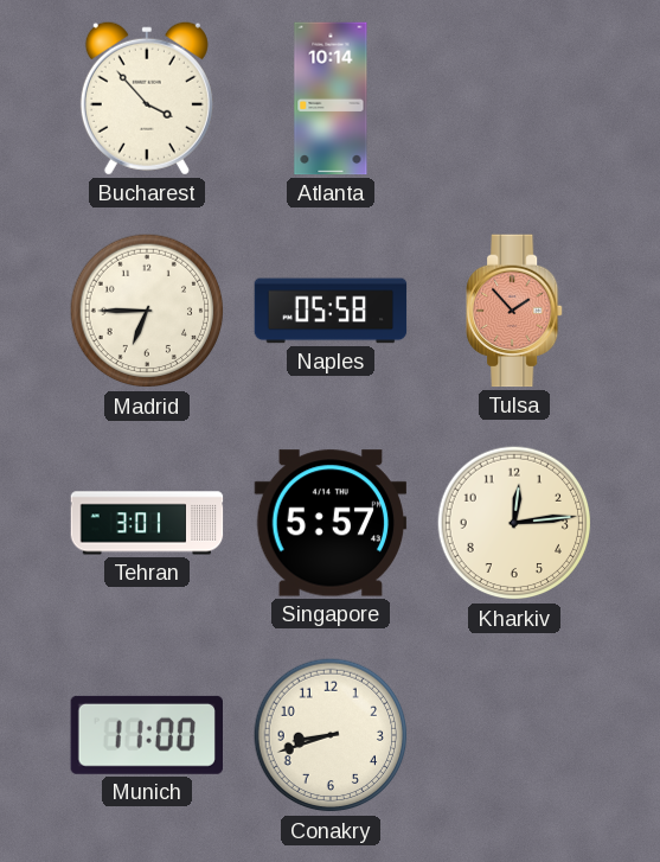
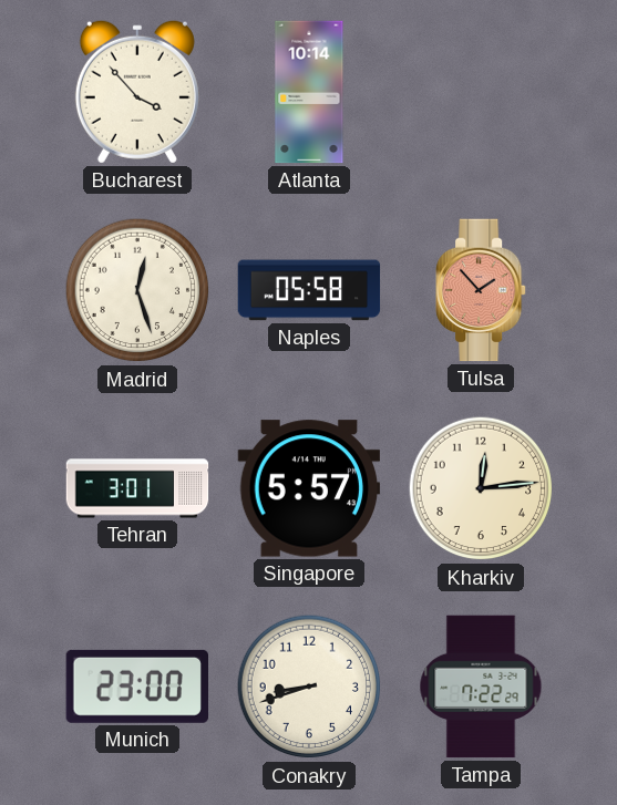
Madrid: 6:45 -> 12:27 (137, 290)
Munich: 11:00 -> 23:00 (136, 687)
Tampa: none -> 7:22 (481, 687)
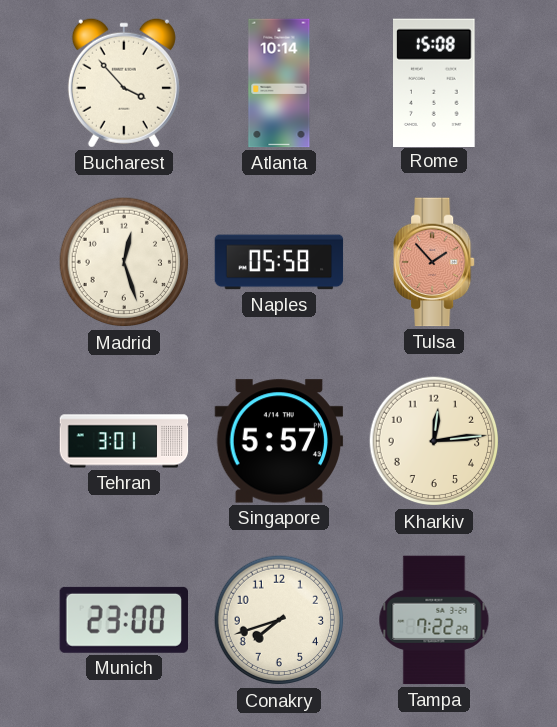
Rome: none -> 15:08 (435, 82)
Conakry: 8:42 -> 7:42 (279, 620)
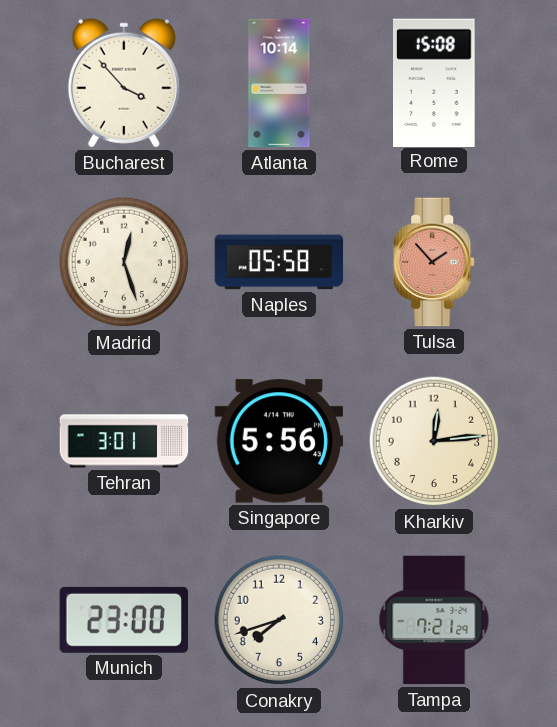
Singapore: 5:57 -> 5:56 (279, 441)
Tampa: 7:22 -> 7:21 (434, 620)
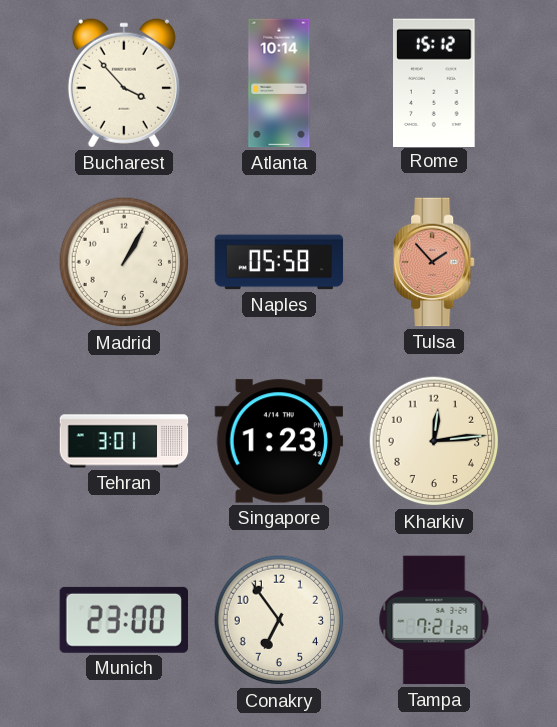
Rome: 15:08 -> 15:12 (435, 82)
Madrid: 12:27 -> 1:05 (124, 262)
Singapore: 5:56 -> 1:23 (279, 441)
Conakry: 7:42 -> 6:54 (279, 620)
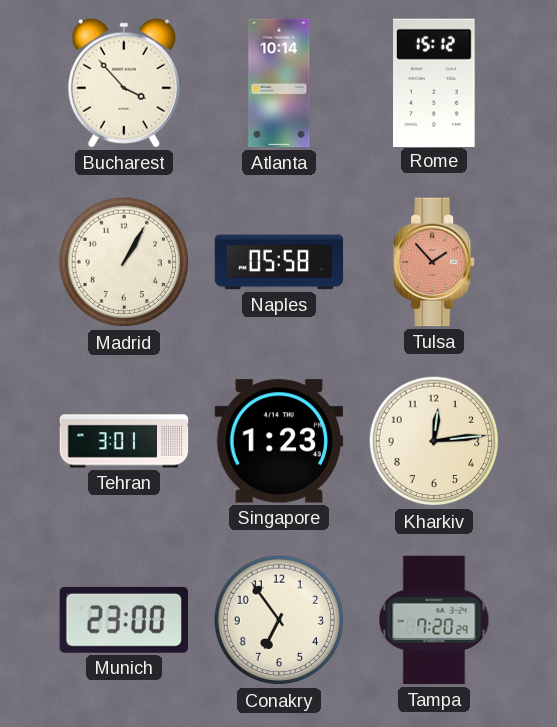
Tampa: 7:21 -> 7:20 (434, 620)
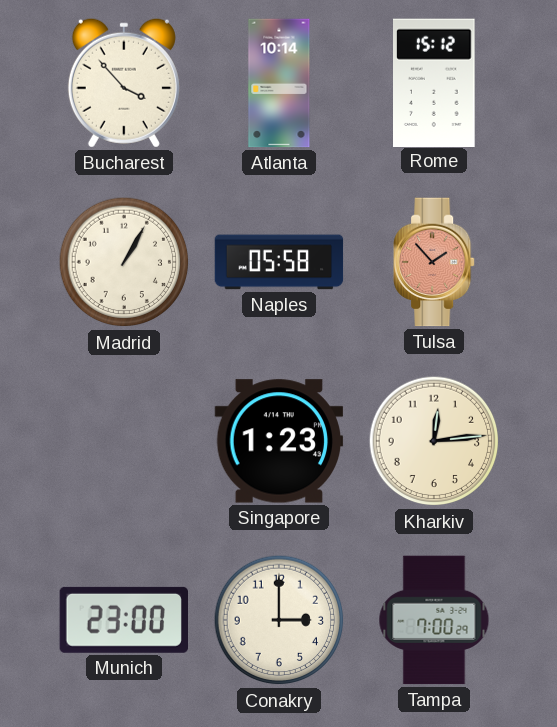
Tehran: 3:01 -> none (124, 441)
Conakry: 6:54 -> 3:00 (279, 620)
Tampa: 7:20 -> 7:00 (434, 620)
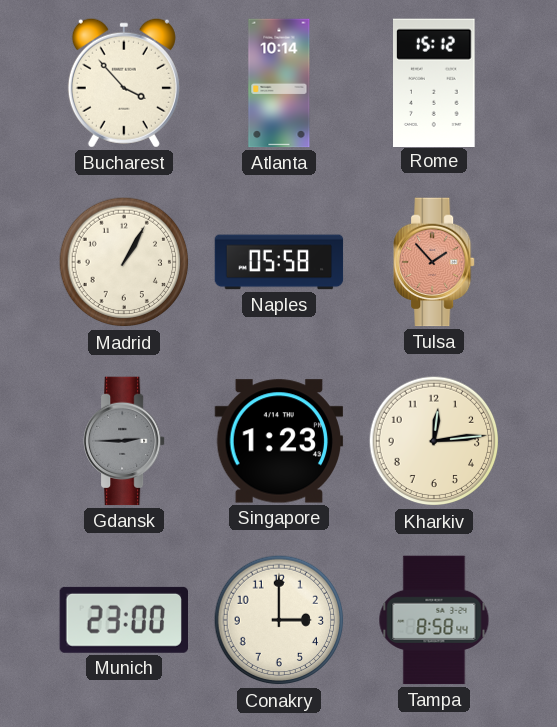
Gdansk: none -> 2:45 (125, 441)
Tampa: 7:00 -> 8:58 (434, 620)
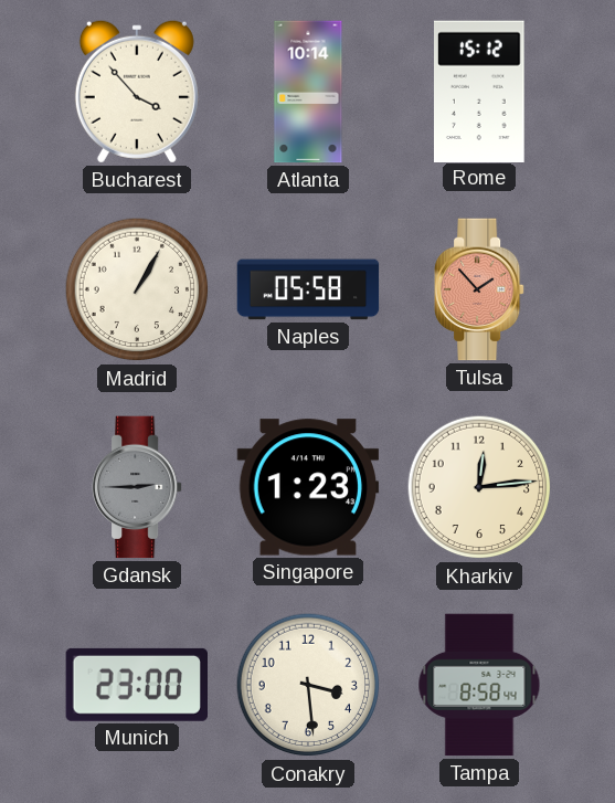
Conakry: 3:00 -> 3:29 (308, 685)
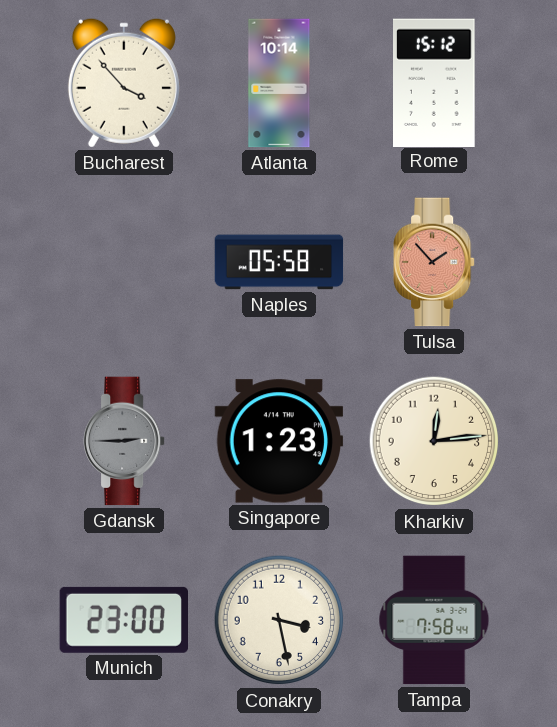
Madrid: 1:05 -> none (137, 289)
Conakry: 3:29 -> 3:28 (279, 620)
Tampa: 8:58 -> 7:58 (434, 620)
